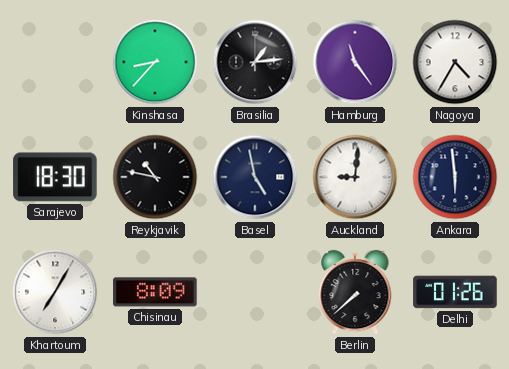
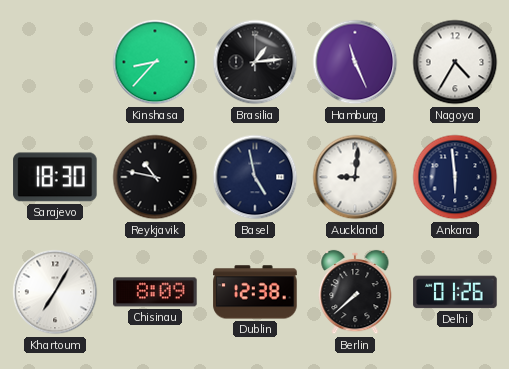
Hamburg: 11:24 -> 11:26 (355, 62)
Dublin: none -> 12:38 (255, 292)
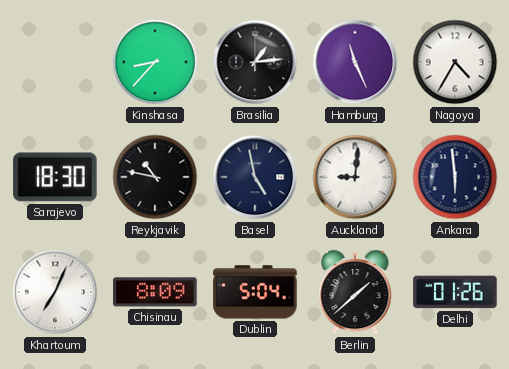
Khartoum: 7:05 -> 7:04 (55, 292)
Dublin: 12:38 -> 5:04 (255, 292)
Berlin: 7:38 -> 1:38 (355, 292)
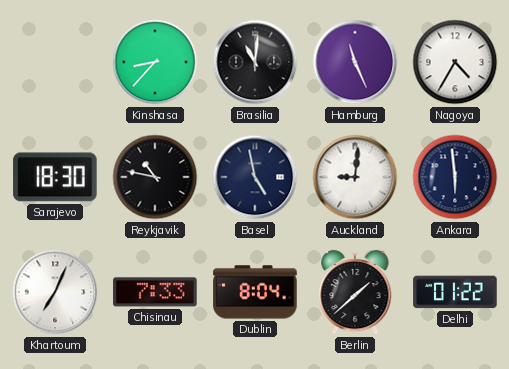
Brasilia: 1:14 -> 11:01 (255, 62)
Chisinau: 8:09 -> 7:33 (155, 292)
Dublin: 5:04 -> 8:04 (255, 292)
Delhi: 01:26 -> 01:22 (455, 292)
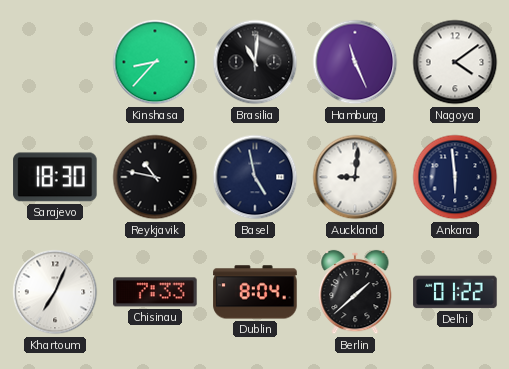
Nagoya: 4:35 -> 4:09 (455, 62)
